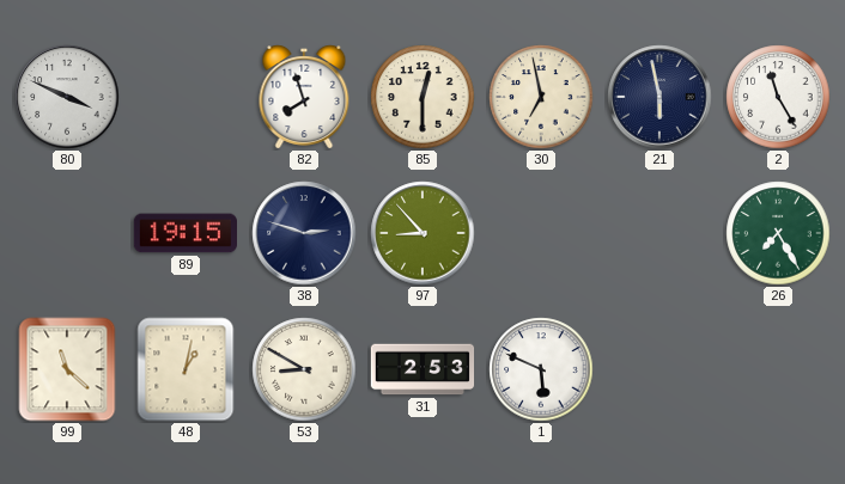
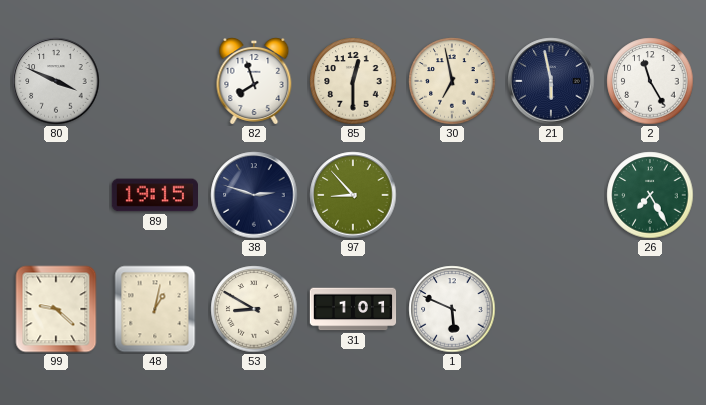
99: 11:22 -> 9:22 (56, 309)
31: 2:53 -> 1:01 (353, 309)
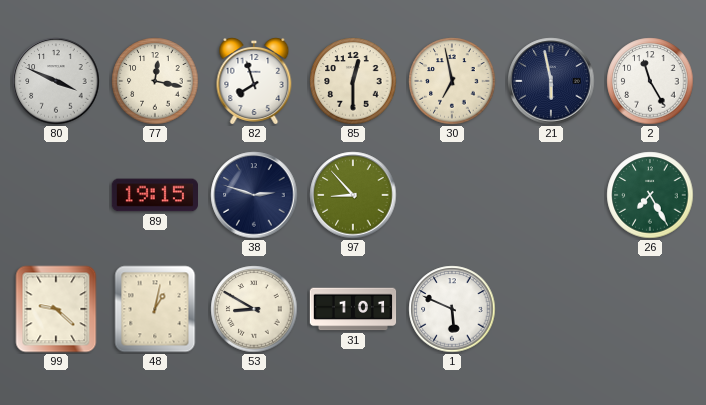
77: none -> 12:17 (155, 81)
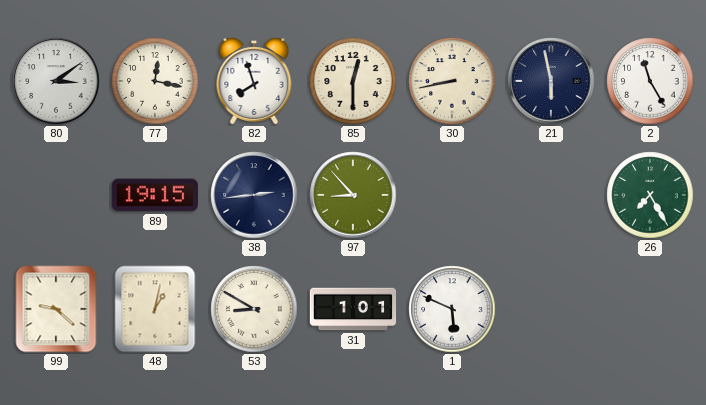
80: 3:49 -> 3:09 (56, 81)
30: 6:58 -> 8:43 (452, 81)
38: 2:48 -> 2:44 (254, 195)
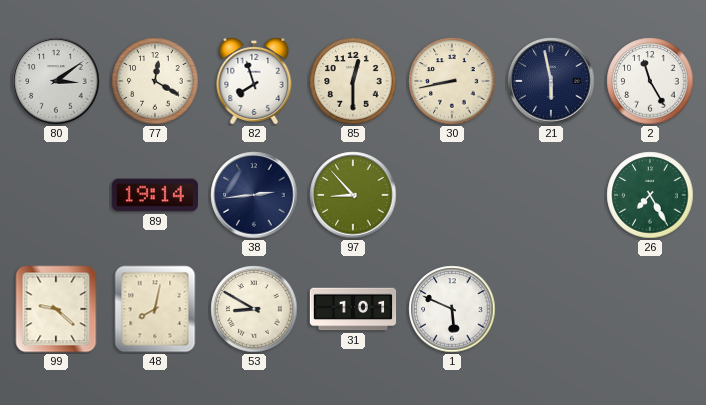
77: 12:17 -> 12:20 (155, 81)
89: 19:15 -> 19:14 (154, 195)
48: 1:02 -> 8:02 (155, 309)
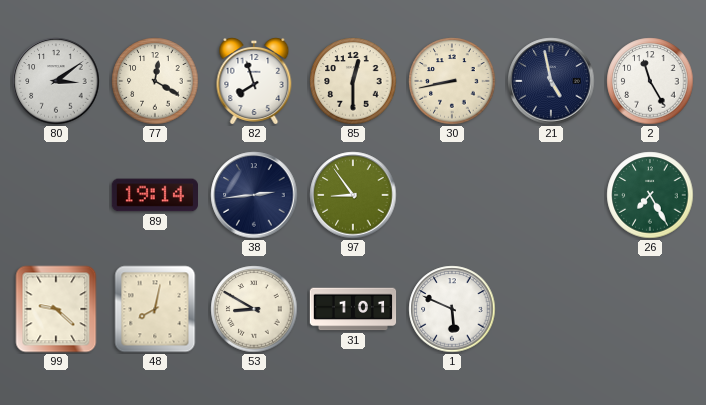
21: 5:58 -> 4:58 (551, 81)
97: 8:53 -> 8:54 (353, 195)
